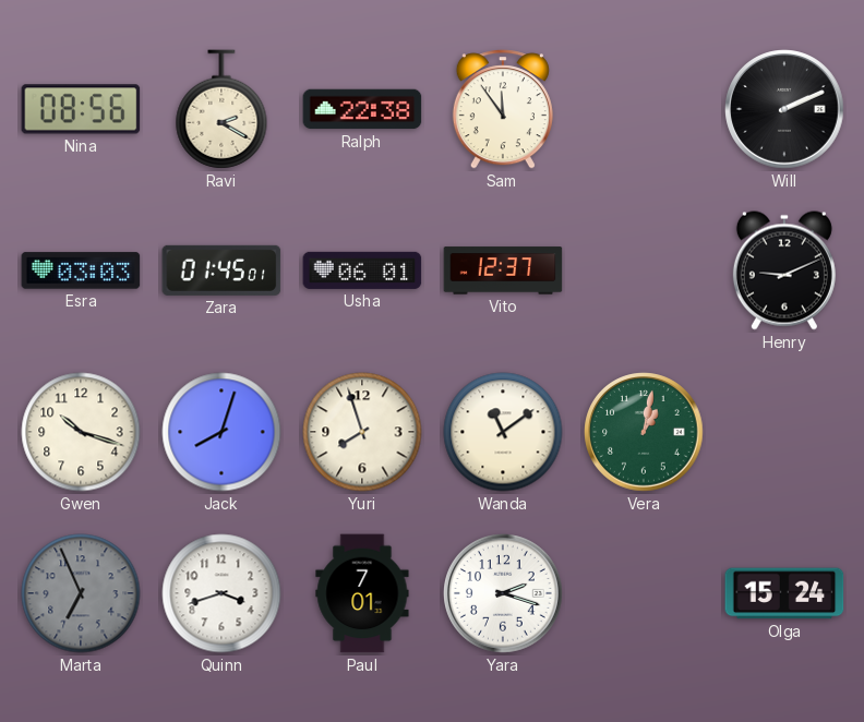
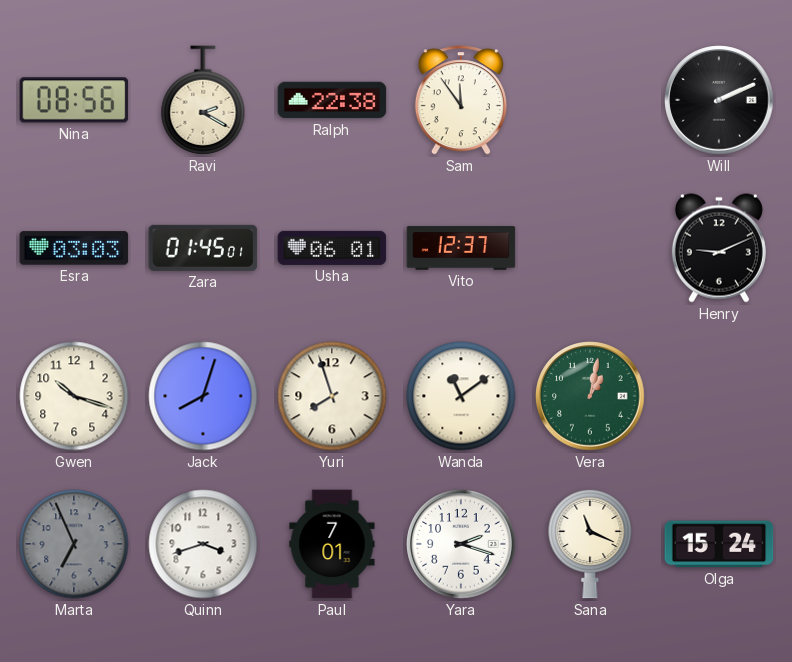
Sana: none -> 11:19 (590, 544)
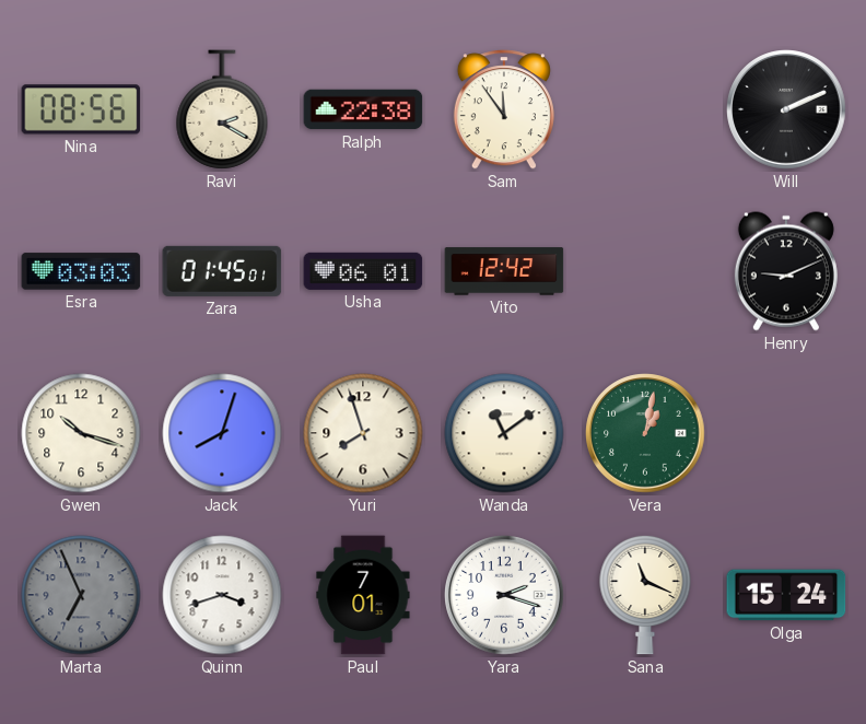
Vito: 12:37 -> 12:42 (504, 271)
